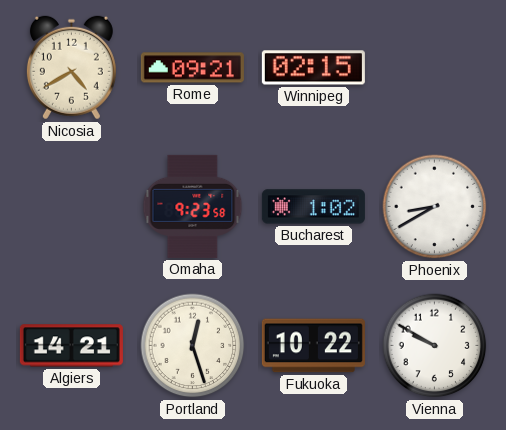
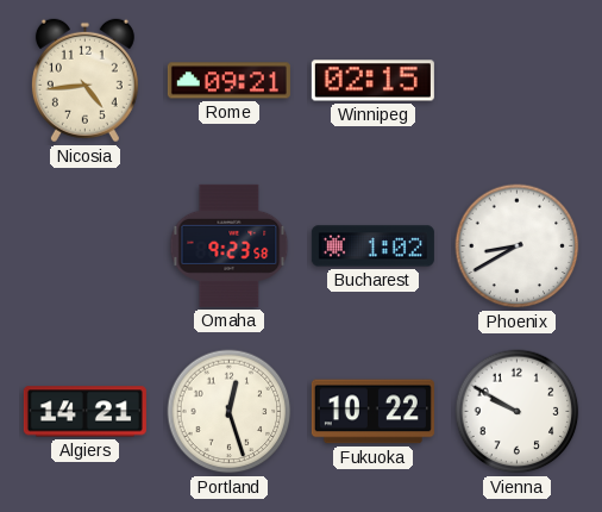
Nicosia: 4:40 -> 4:44 (84, 81)
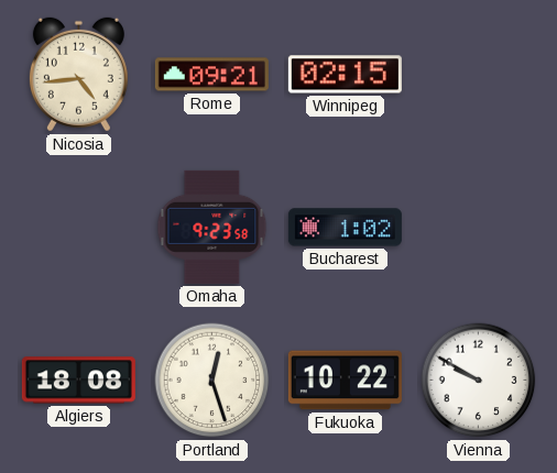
Phoenix: 8:40 -> none (518, 246)
Algiers: 14:21 -> 18:08 (78, 381)
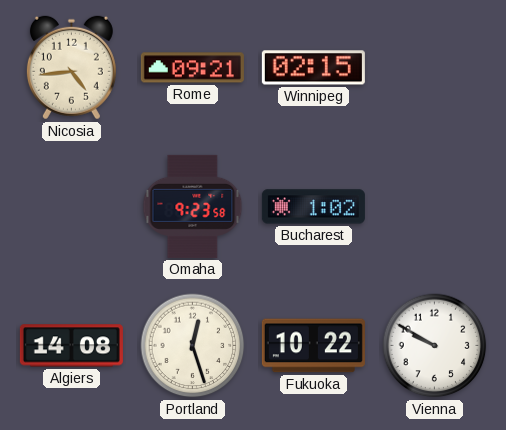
Algiers: 18:08 -> 14:08 (71, 346)
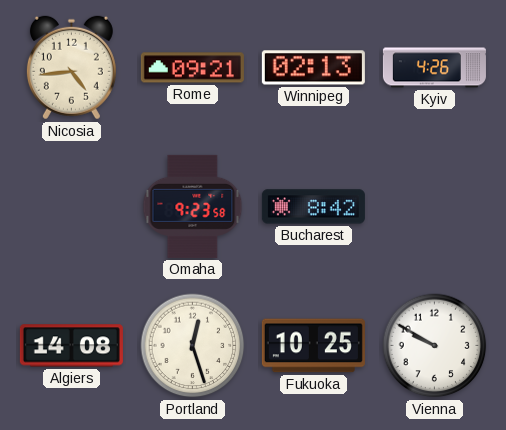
Winnipeg: 02:15 -> 02:13 (313, 68)
Kyiv: none -> 4:26 (434, 68)
Bucharest: 1:02 -> 8:42 (313, 207)
Fukuoka: 10:22 -> 10:25 (313, 346)
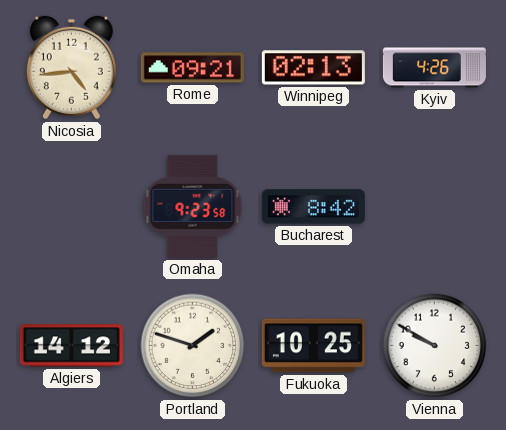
Algiers: 14:08 -> 14:12 (71, 346)
Portland: 12:27 -> 1:48 (193, 346)
